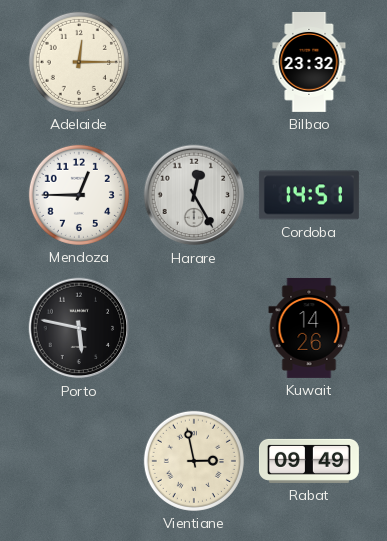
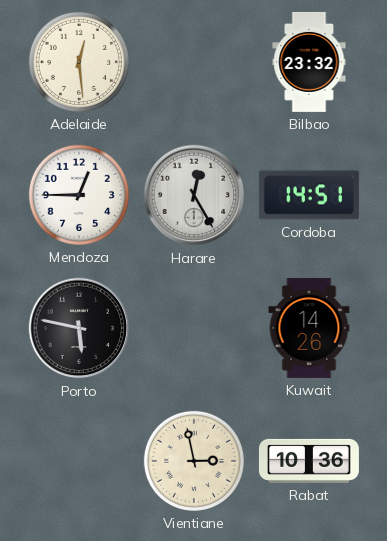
Adelaide: 12:15 -> 12:29 (79, 62)
Rabat: 09:49 -> 10:36 (309, 461)
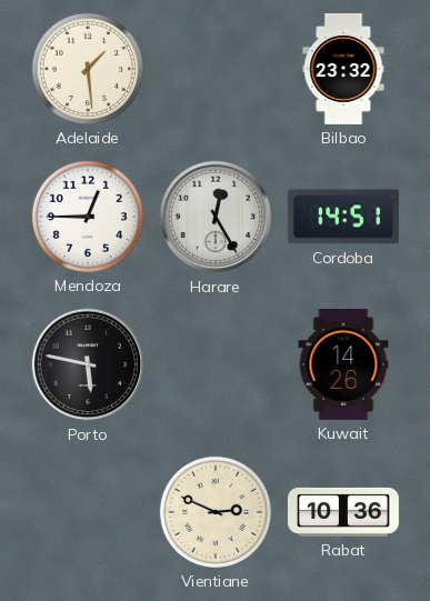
Adelaide: 12:29 -> 1:29 (88, 69)
Vientiane: 2:58 -> 2:49 (216, 512)
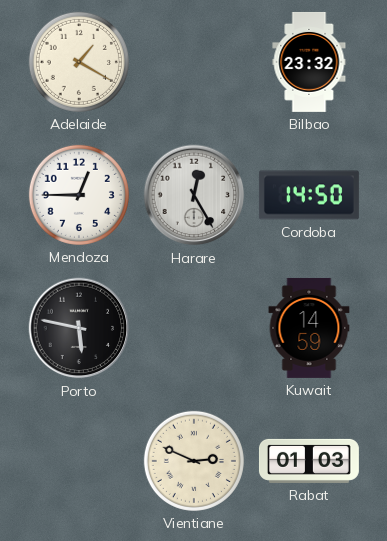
Adelaide: 1:29 -> 1:20 (79, 62)
Cordoba: 14:51 -> 14:50 (309, 195)
Kuwait: 14:26 -> 14:59 (309, 328)
Rabat: 10:36 -> 01:03 (309, 461)
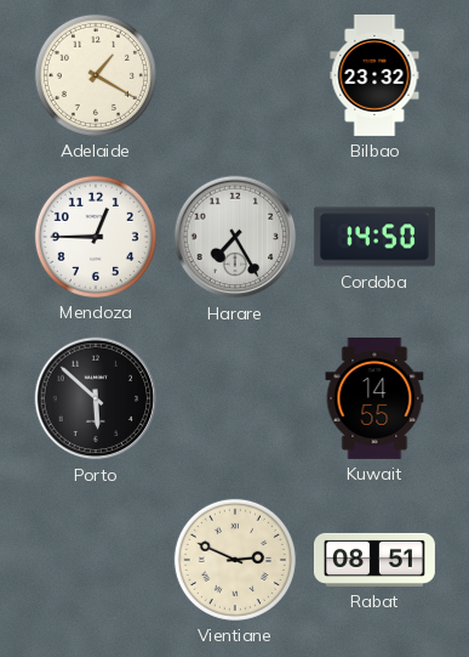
Harare: 12:25 -> 7:25 (235, 237)
Porto: 5:47 -> 5:52 (96, 398)
Kuwait: 14:59 -> 14:55 (374, 398)
Rabat: 01:03 -> 08:51 (374, 560)
